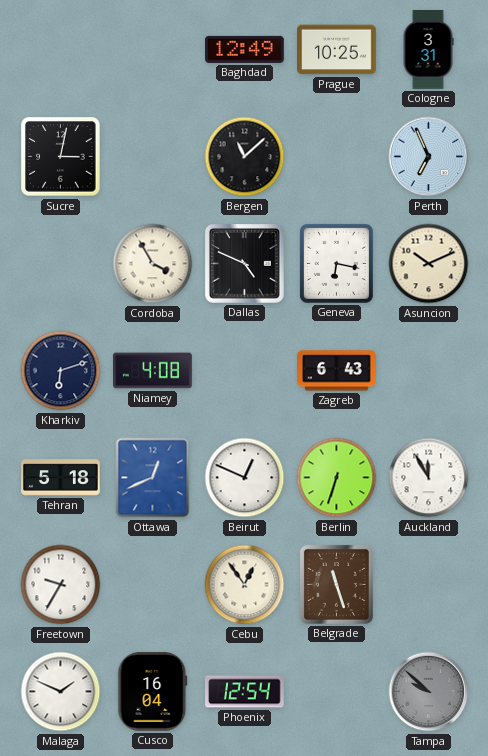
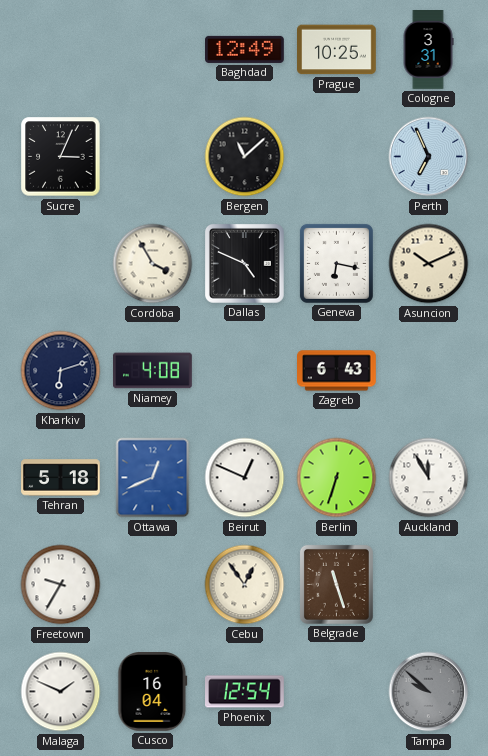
Sucre: 3:02 -> 3:04 (61, 157)
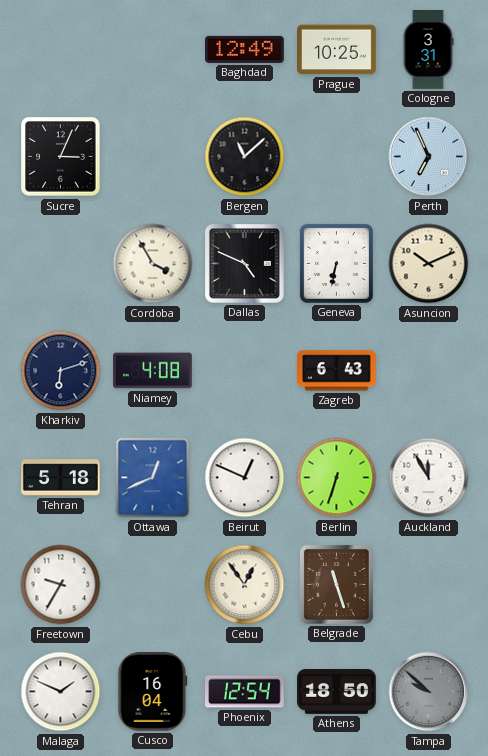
Geneva: 6:17 -> 6:32 (336, 263)
Athens: none -> 18:50 (337, 692)
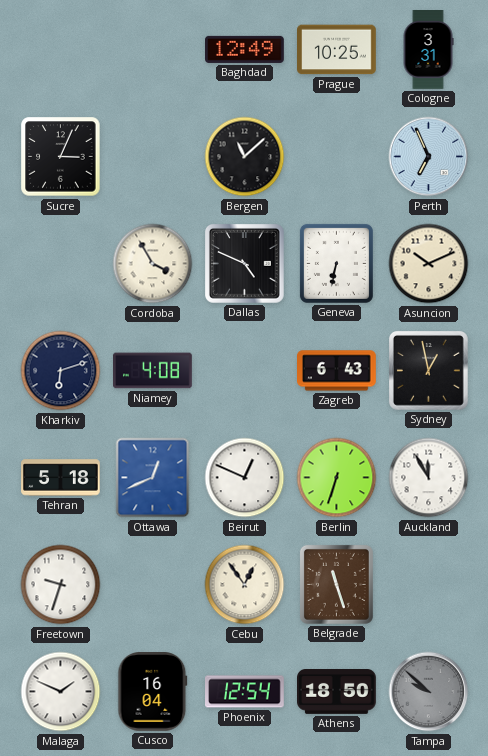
Sydney: none -> 12:58 (429, 371)
Freetown: 9:35 -> 9:33 (61, 585)
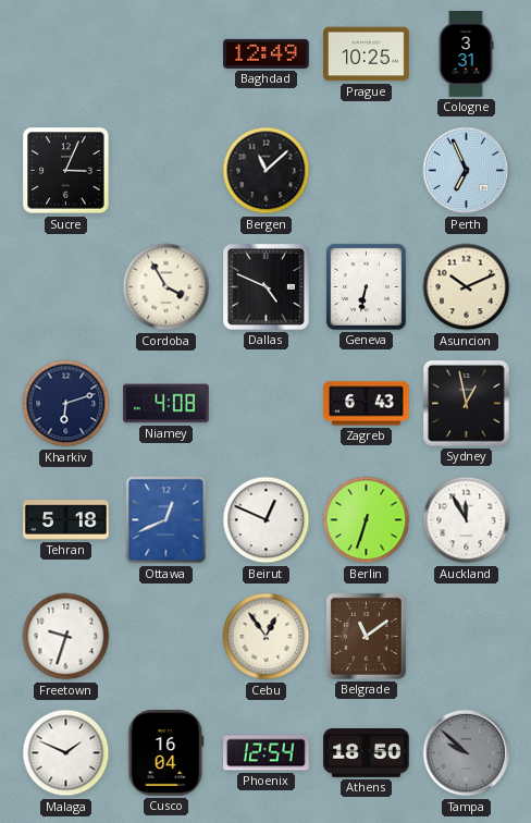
Belgrade: 11:27 -> 11:09 (366, 636)
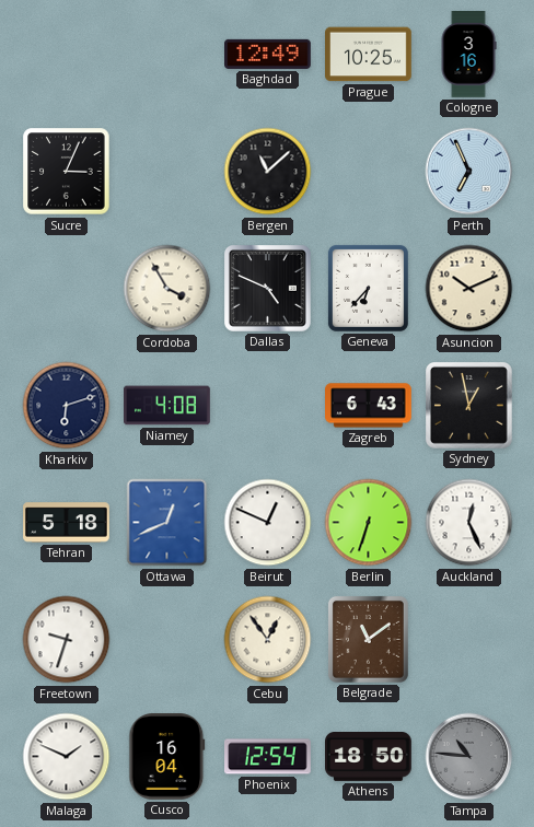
Cologne: 3:31 -> 3:16 (468, 55)
Geneva: 6:32 -> 6:37 (368, 288)
Auckland: 11:55 -> 12:26 (469, 523)
Tampa: 9:52 -> 10:46 (469, 757)
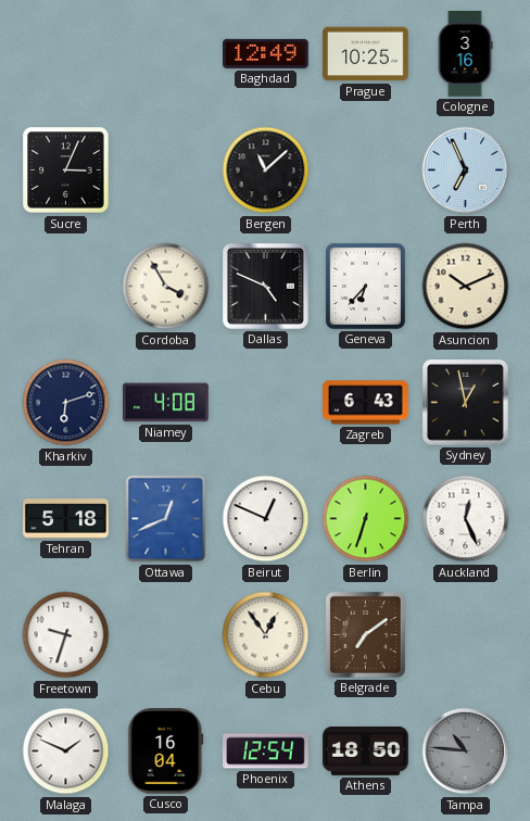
Belgrade: 11:09 -> 7:09 (365, 634)
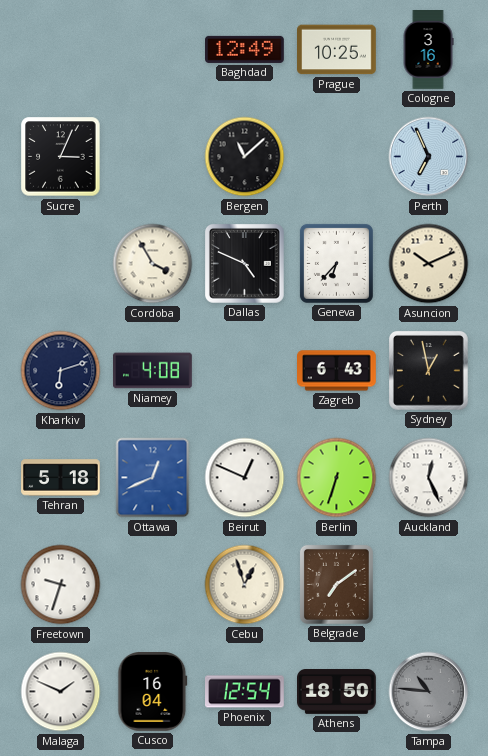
Cebu: 12:54 -> 12:57 (245, 585)
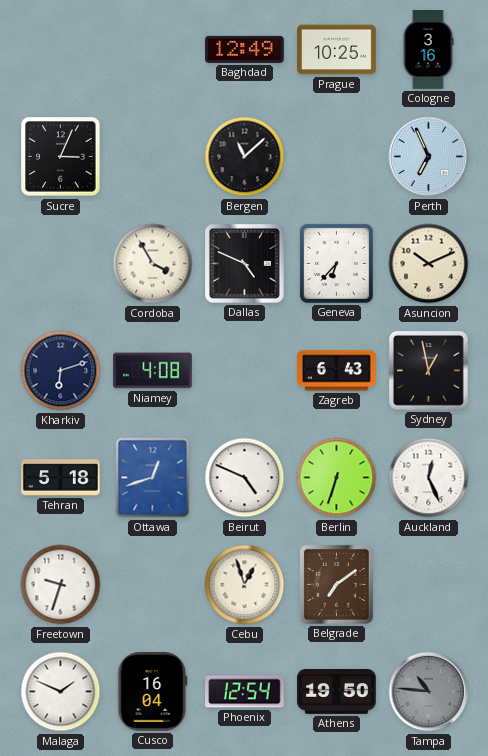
Ottawa: 12:41 -> 12:42 (153, 478)
Beirut: 12:49 -> 4:49 (245, 478)
Athens: 18:50 -> 19:50 (337, 692)
